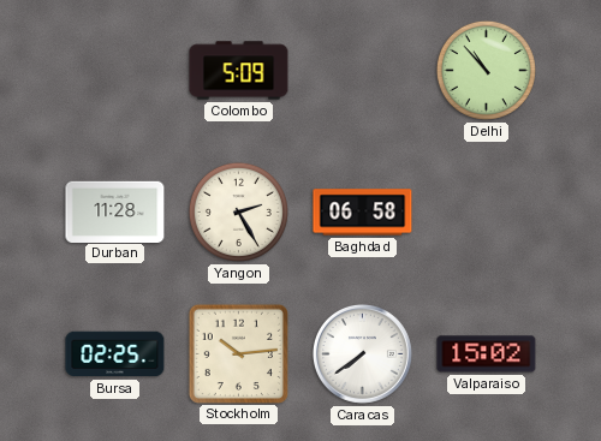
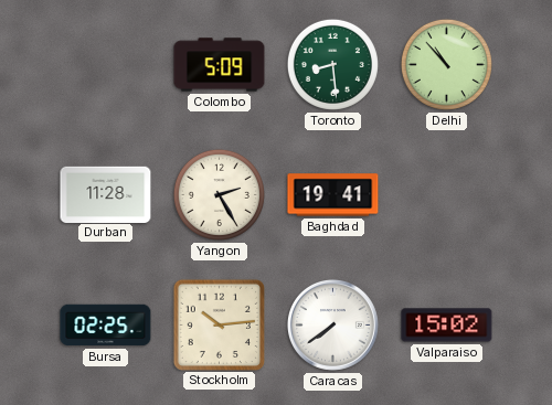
Toronto: none -> 8:29 (332, 64)
Baghdad: 06:58 -> 19:41 (333, 195)
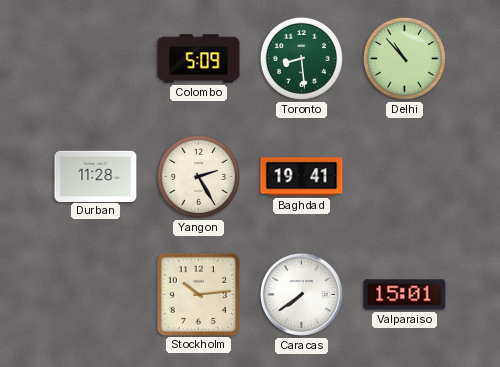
Bursa: 02:25 -> none (106, 326)
Valparaiso: 15:02 -> 15:01 (405, 295)
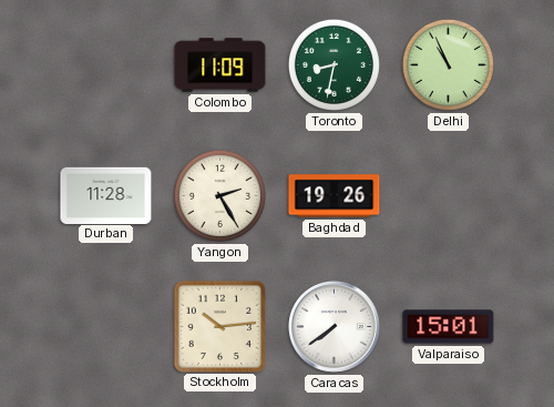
Colombo: 5:09 -> 11:09 (220, 65)
Toronto: 8:29 -> 8:32 (334, 64)
Delhi: 10:53 -> 10:56 (448, 64)
Baghdad: 19:41 -> 19:26 (335, 196)
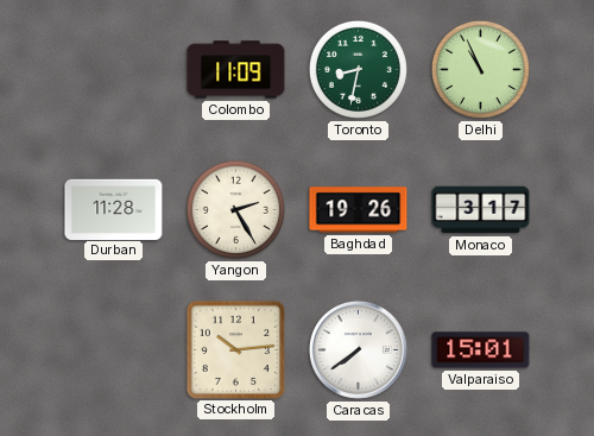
Monaco: none -> 3:17 (481, 210)
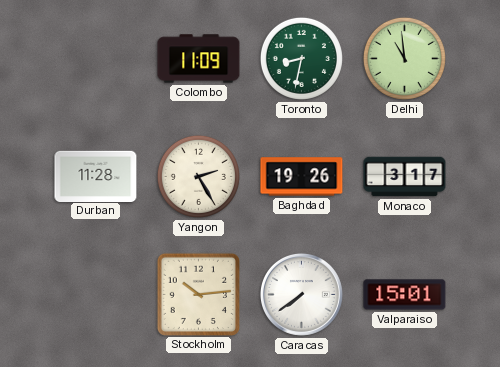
Delhi: 10:56 -> 10:59 (404, 58)
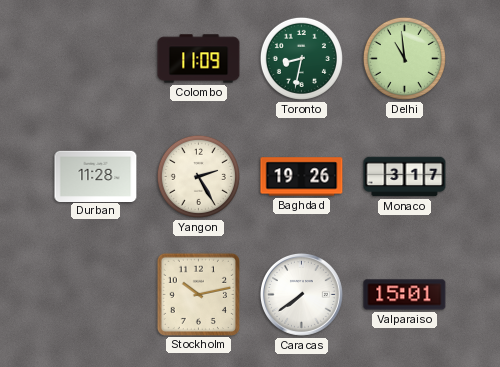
Stockholm: 10:14 -> 10:13 (198, 294)
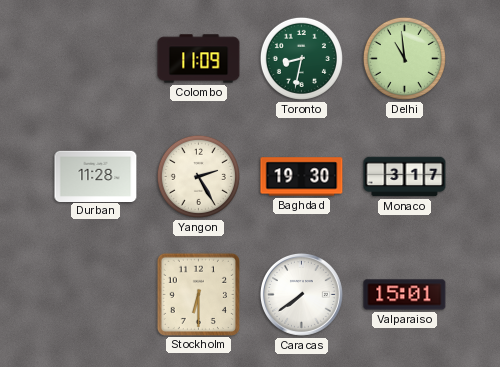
Baghdad: 19:26 -> 19:30 (302, 177)
Stockholm: 10:13 -> 6:30 (198, 294)
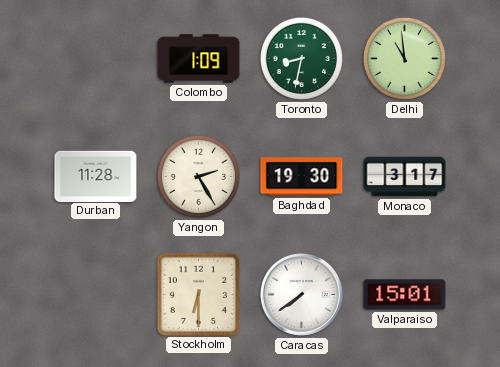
Colombo: 11:09 -> 1:09 (199, 59)
